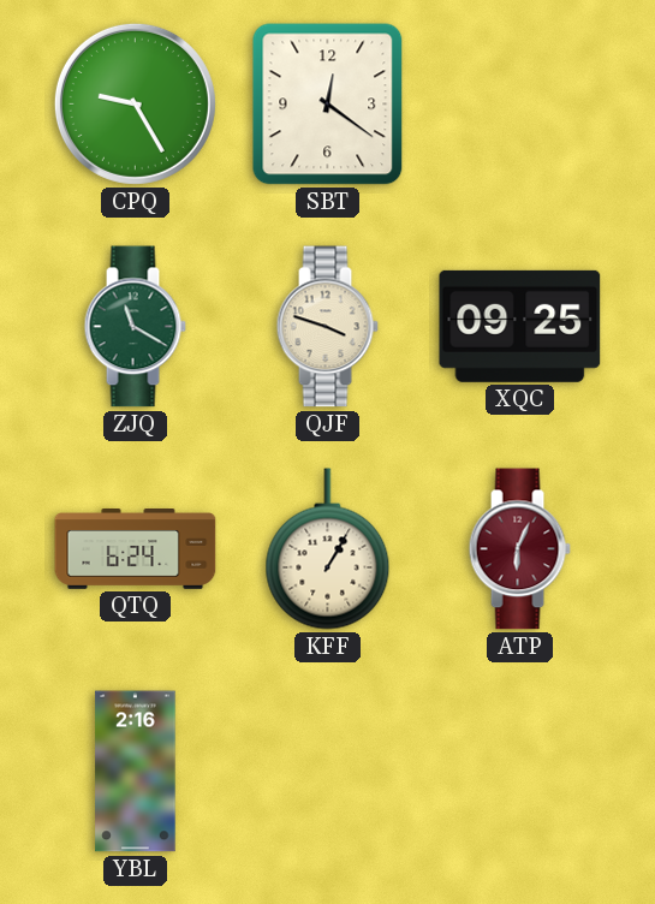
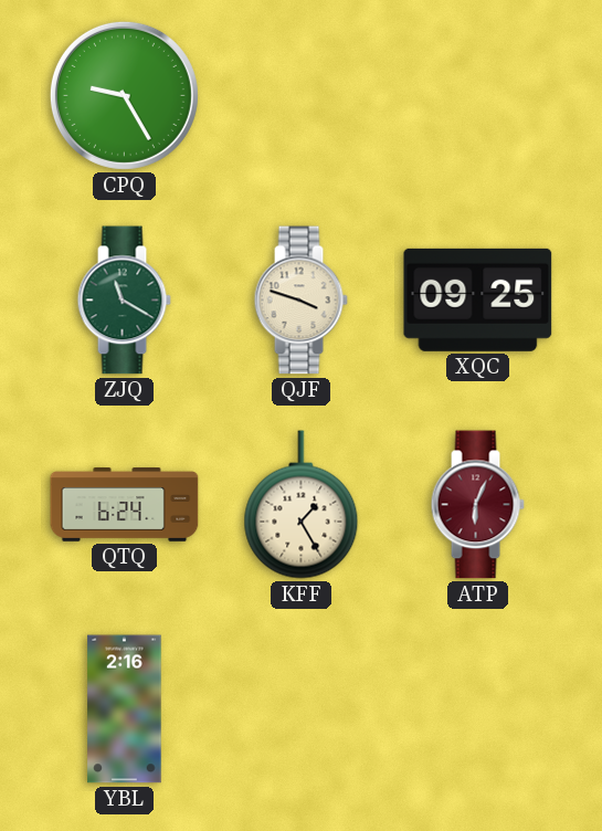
SBT: 12:21 -> none (328, 105)
KFF: 1:05 -> 1:25 (302, 505)
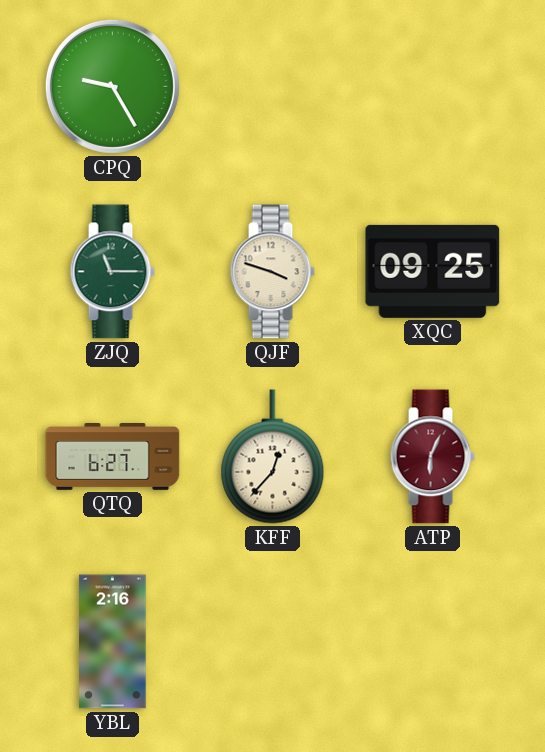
ZJQ: 11:20 -> 11:15 (112, 272)
QTQ: 6:24 -> 6:27 (113, 457)
KFF: 1:25 -> 12:37 (273, 457)
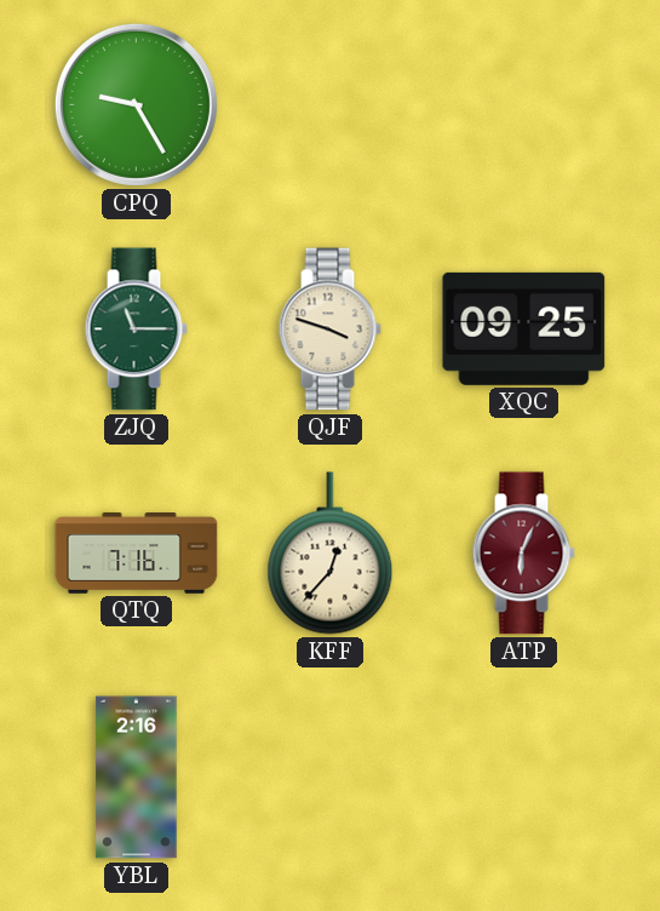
QTQ: 6:27 -> 7:16 (137, 554)
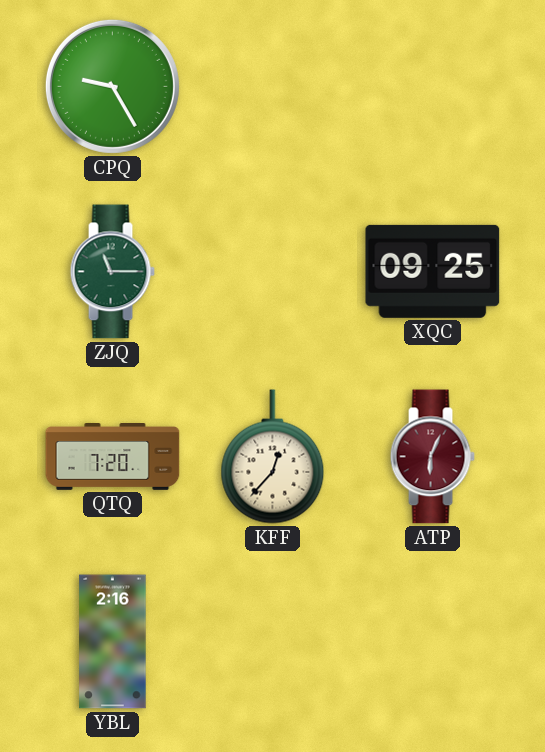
QJF: 3:48 -> none (329, 330)
QTQ: 7:16 -> 7:20 (113, 457)
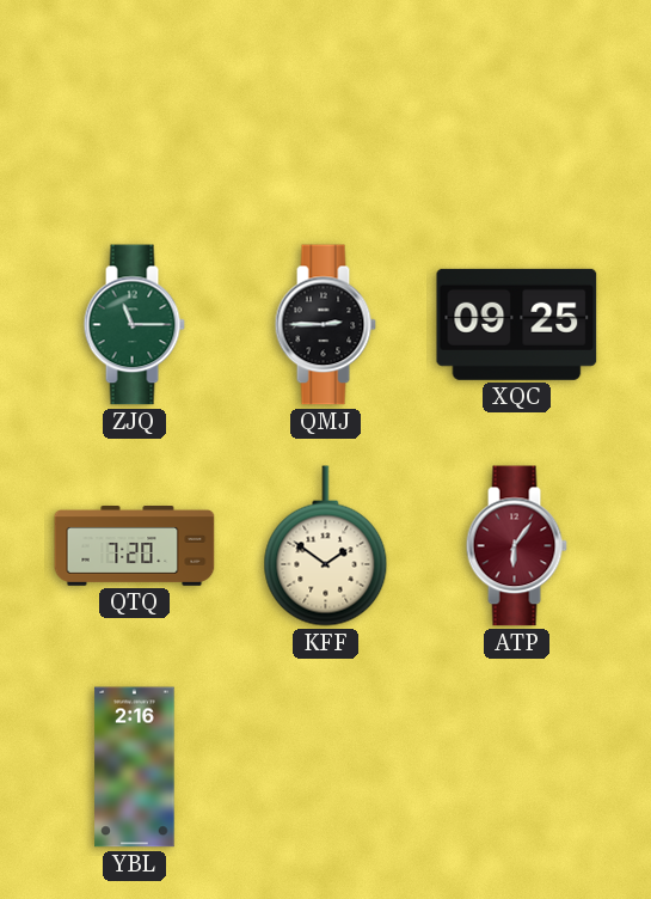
CPQ: 9:25 -> none (112, 86)
QMJ: none -> 2:45 (325, 325)
KFF: 12:37 -> 1:51 (326, 546)
ATP: 6:04 -> 6:06 (516, 546)
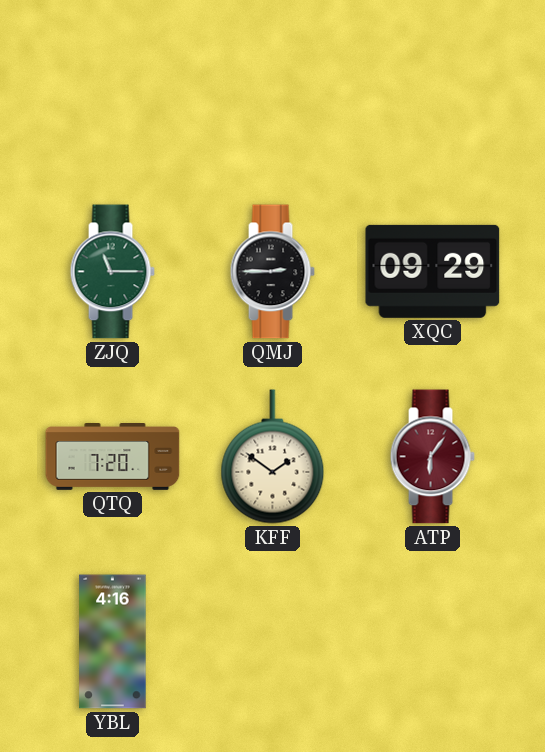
XQC: 09:25 -> 09:29 (433, 271)
YBL: 2:16 -> 4:16 (113, 642)
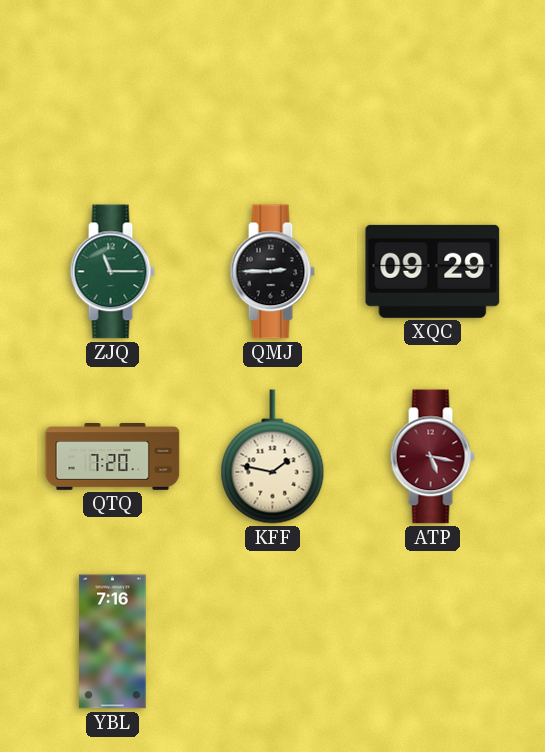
KFF: 1:51 -> 1:47 (273, 457)
ATP: 6:06 -> 5:17 (432, 457)
YBL: 4:16 -> 7:16 (113, 642)
